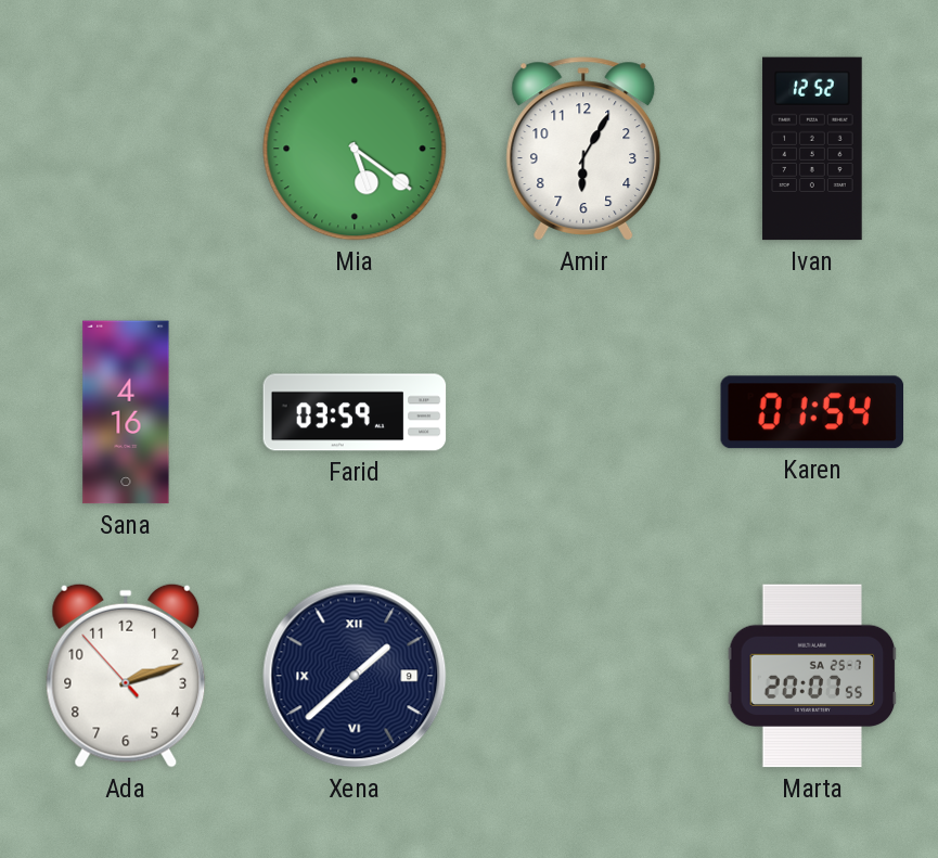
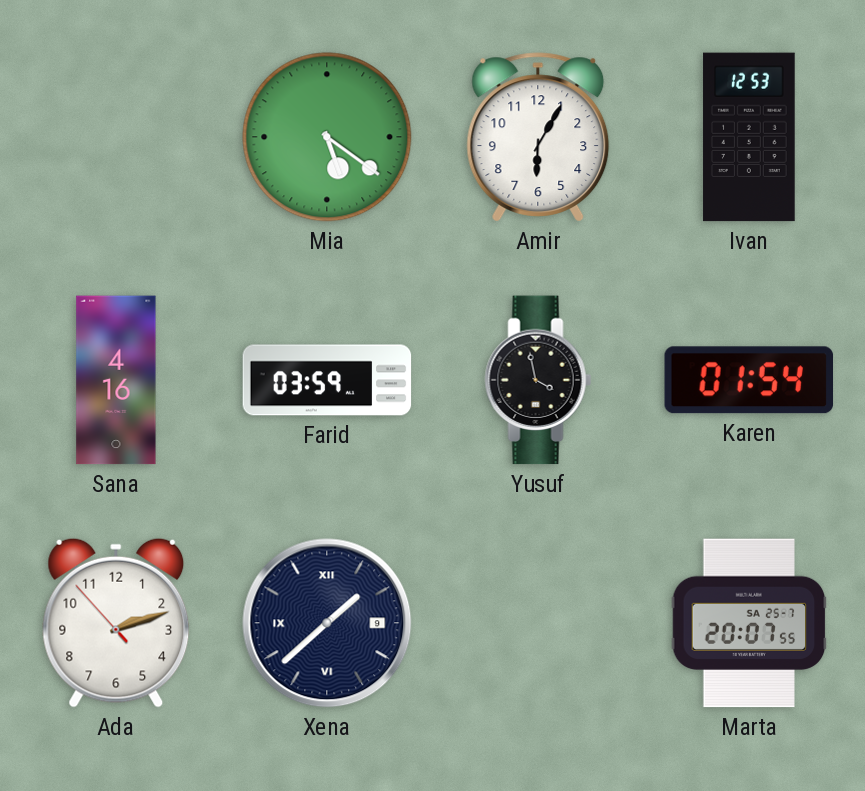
Ivan: 12:52 -> 12:53 (749, 137)
Yusuf: none -> 3:58 (538, 380)
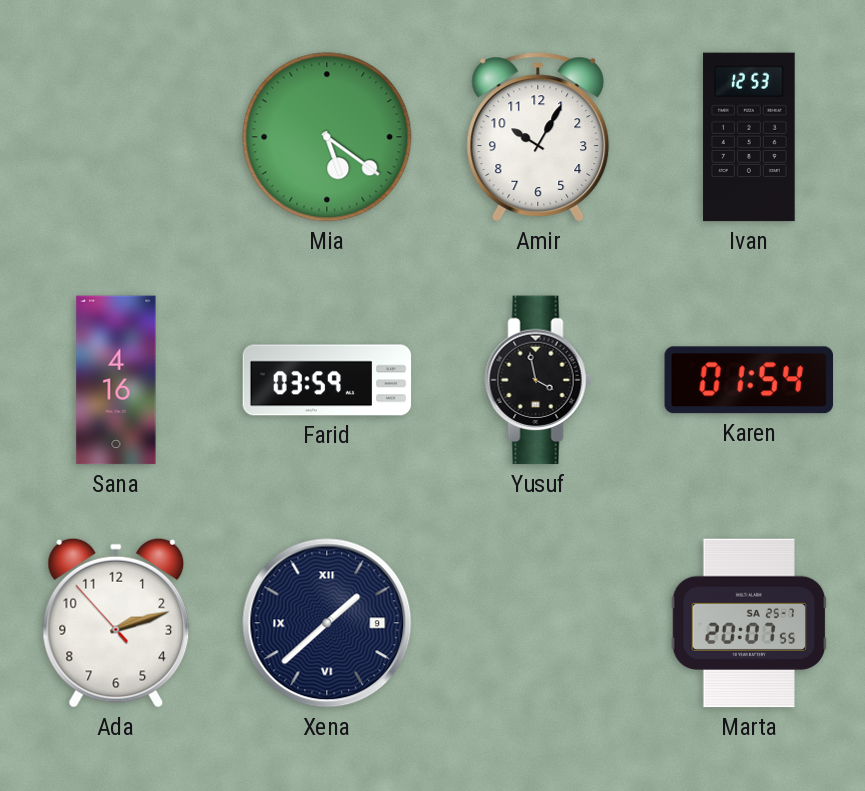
Amir: 6:05 -> 10:05 (538, 137)
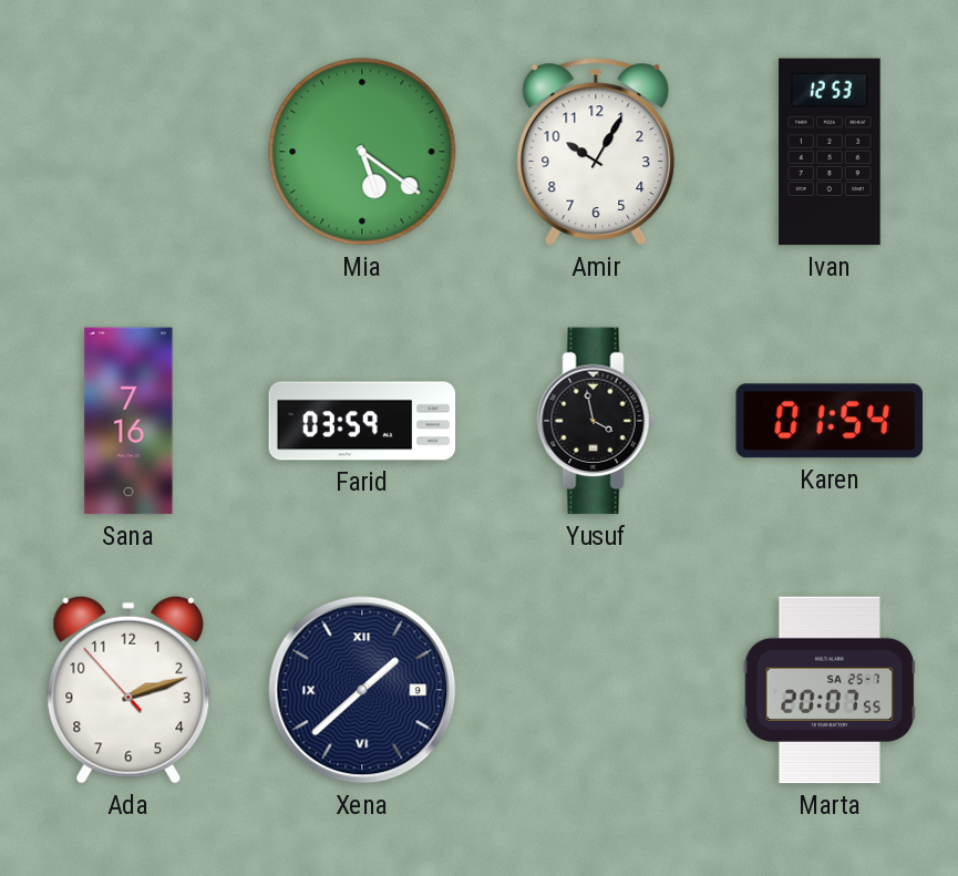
Sana: 4:16 -> 7:16 (128, 421)
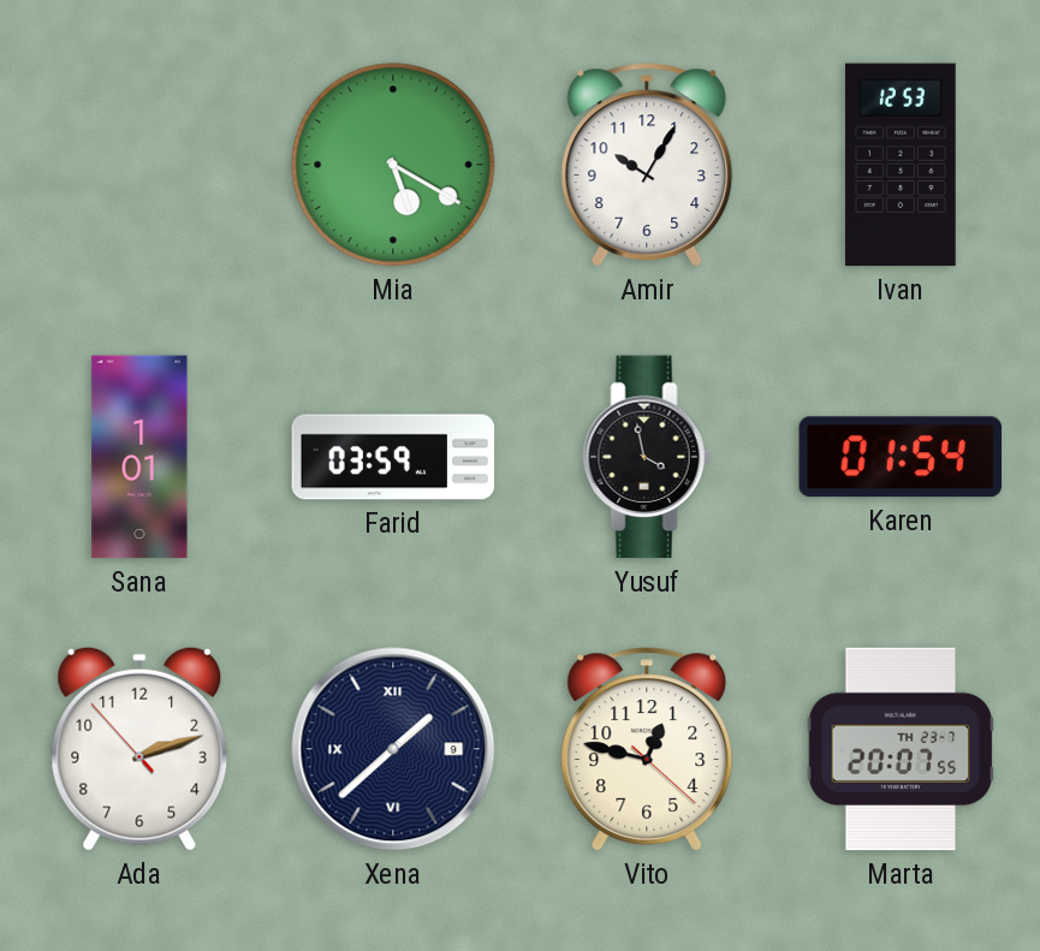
Mia: 5:21 -> 5:20 (393, 165)
Sana: 7:16 -> 1:01 (139, 457)
Vito: none -> 12:47 (647, 749)
Marta date: SA 25-7 -> TH 23-7 (901, 749)
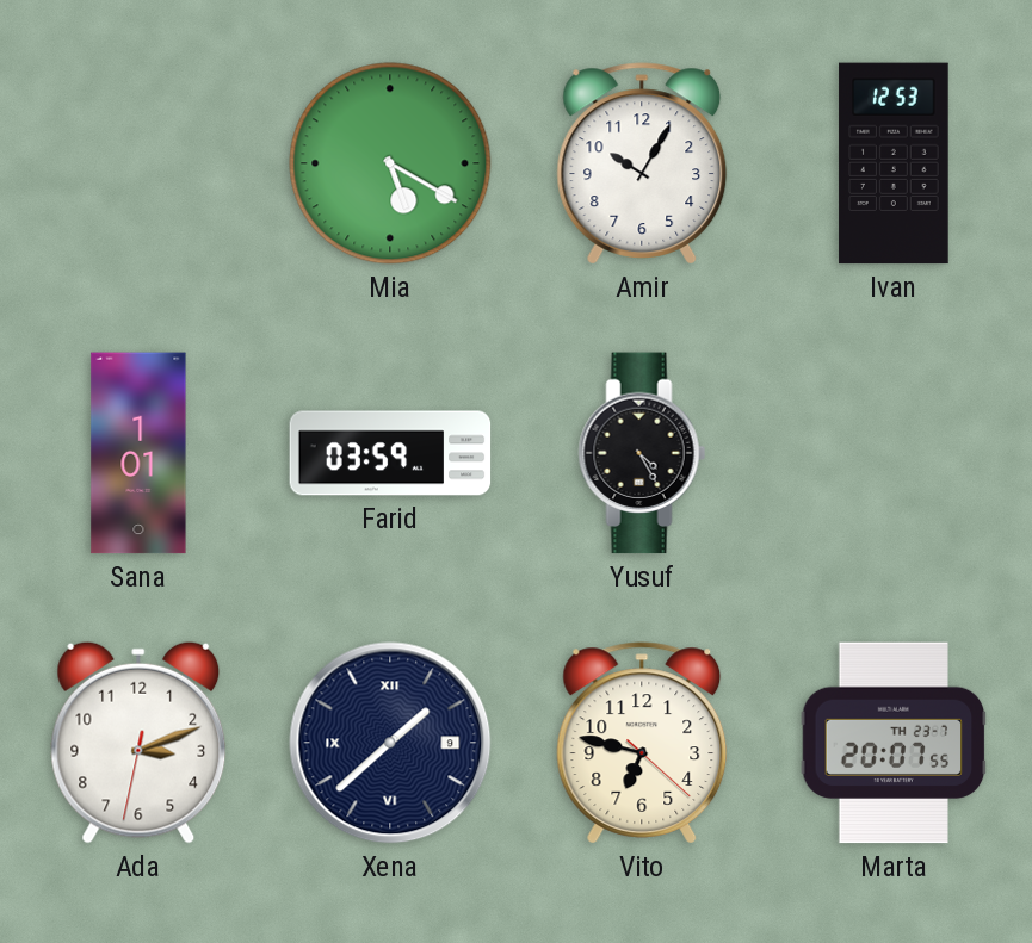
Yusuf: 3:58 -> 4:25 (642, 453)
Karen: 01:54 -> none (899, 457)
Ada: 2:11 -> 3:11 (138, 743)
Vito: 12:47 -> 6:47 (642, 743)
